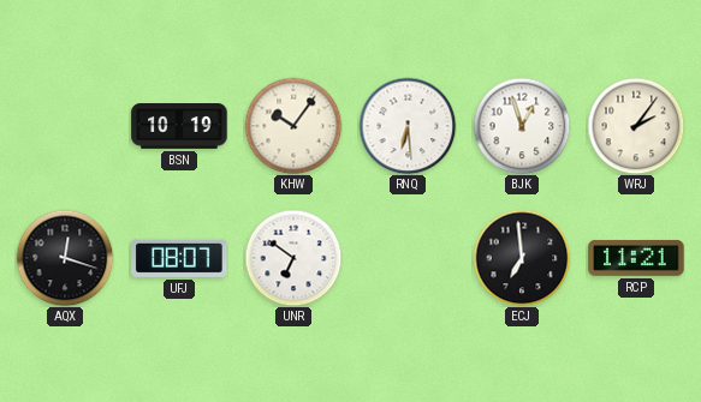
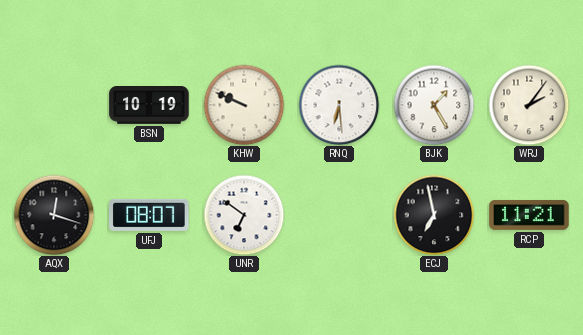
KHW: 10:06 -> 9:49 (244, 105)
BJK: 12:57 -> 1:25 (434, 105)
ECJ: 6:59 -> 6:58 (434, 215)
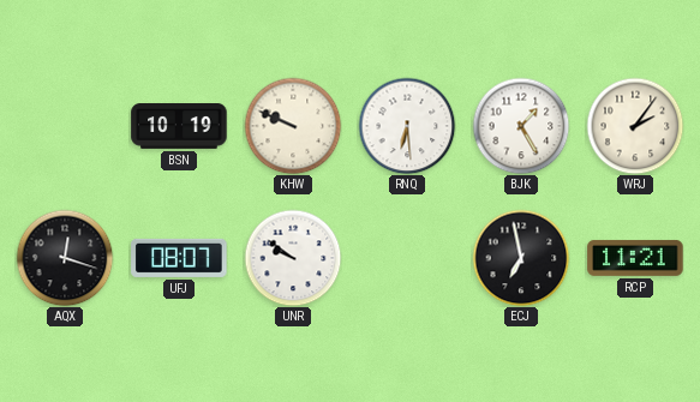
UNR: 6:51 -> 9:51 (293, 258)
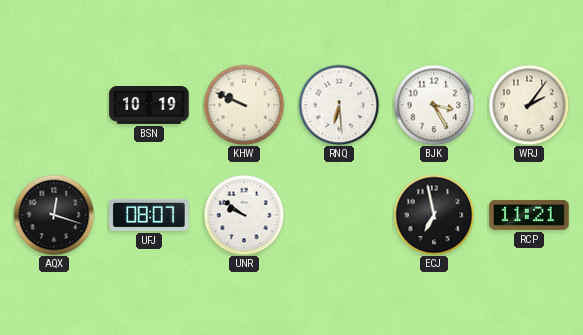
BJK: 1:25 -> 3:25 (434, 105)
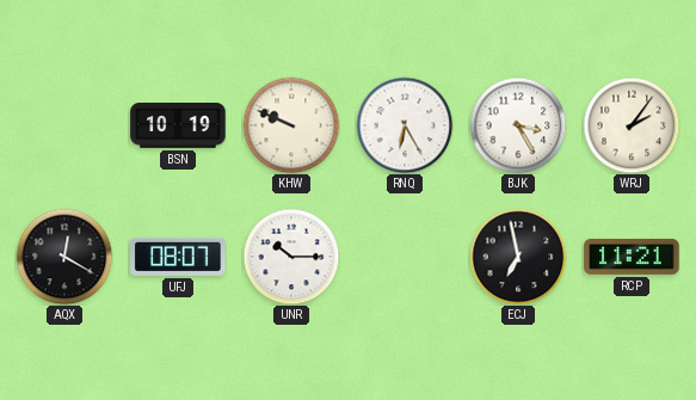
RNQ: 6:29 -> 6:25 (405, 125)
AQX: 12:18 -> 12:20 (64, 257)
UNR: 9:51 -> 10:15 (291, 257)
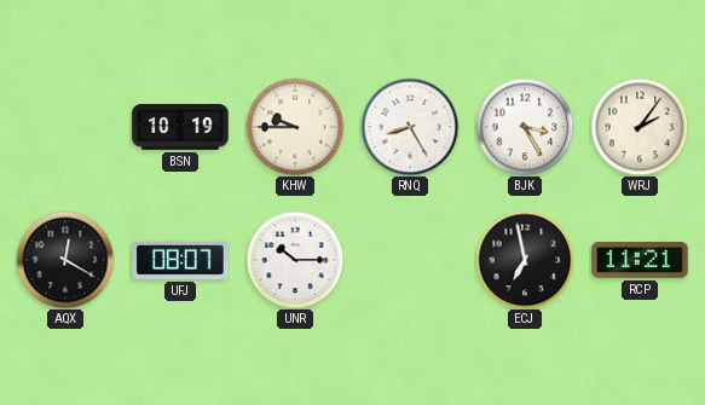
KHW: 9:49 -> 9:45 (295, 127)
RNQ: 6:25 -> 8:25 (410, 127)
